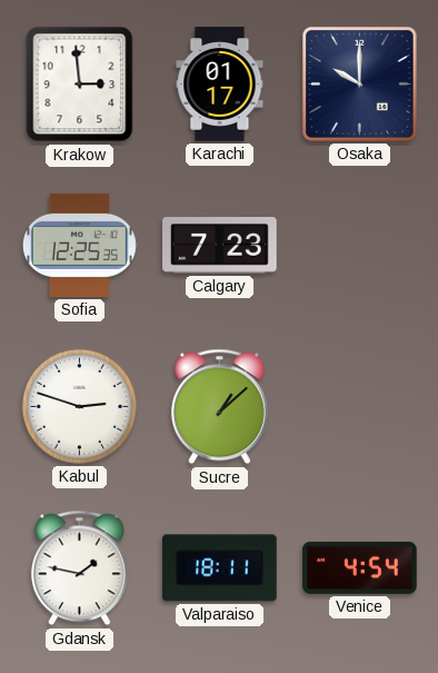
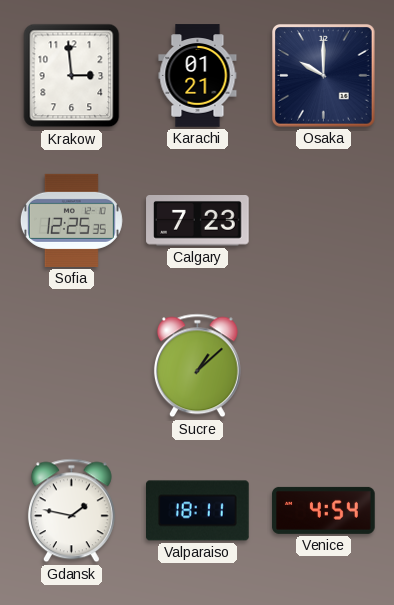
Karachi: 01:17 -> 01:21 (198, 76)
Kabul: 2:48 -> none (79, 406)
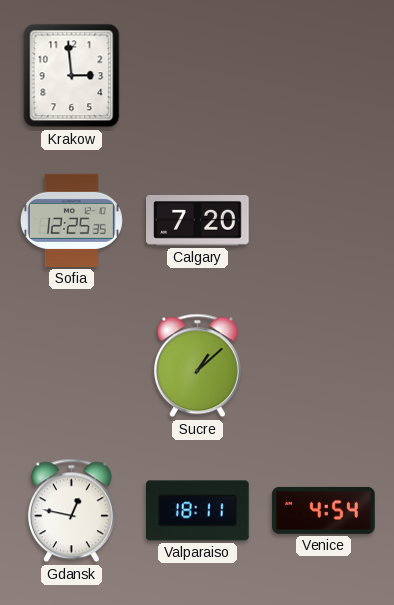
Karachi: 01:21 -> none (198, 76)
Osaka: 10:00 -> none (324, 76)
Calgary: 7:23 -> 7:20 (198, 221)
Gdansk: 1:47 -> 12:47 (71, 511)
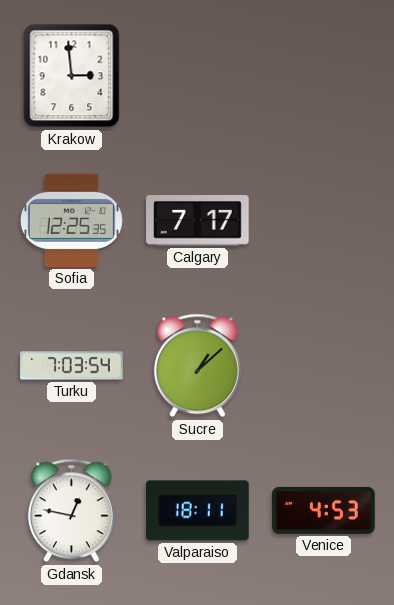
Calgary: 7:20 -> 7:17 (198, 221)
Turku: none -> 7:03 (72, 366)
Venice: 4:54 -> 4:53 (324, 510)
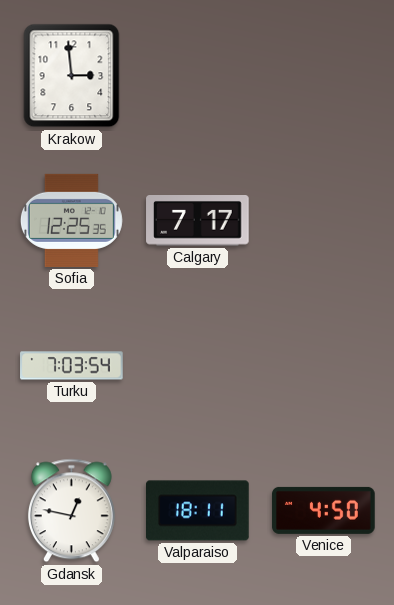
Sucre: 1:08 -> none (197, 366)
Venice: 4:53 -> 4:50 (324, 510)
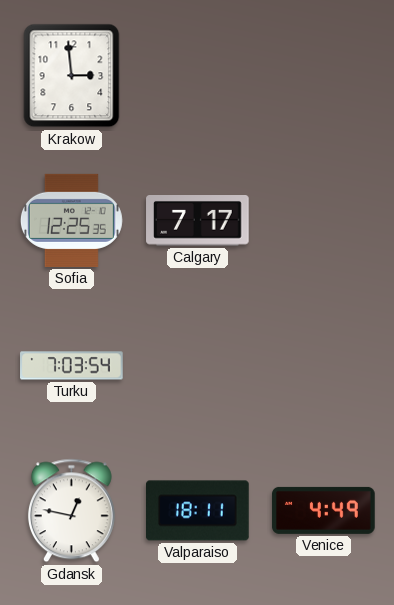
Venice: 4:50 -> 4:49 (324, 510)
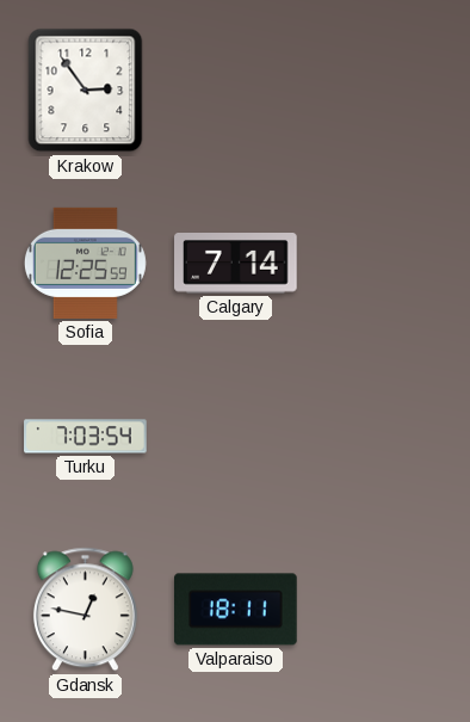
Krakow: 2:59 -> 2:54 (86, 91)
Sofia: 12:25:35 -> 12:25:59 (85, 263)
Calgary: 7:17 -> 7:14 (236, 264)
Venice: 4:49 -> none (324, 510)
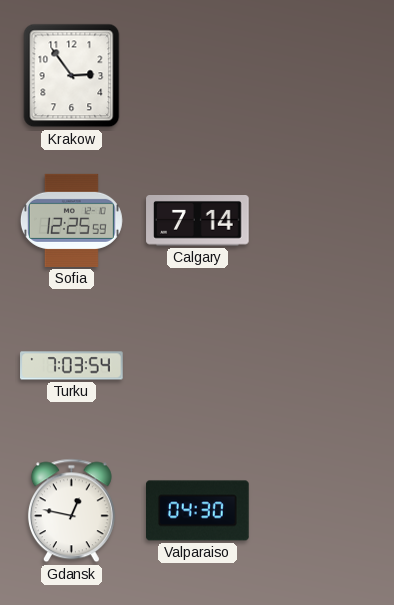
Valparaiso: 18:11 -> 04:30 (198, 511)
